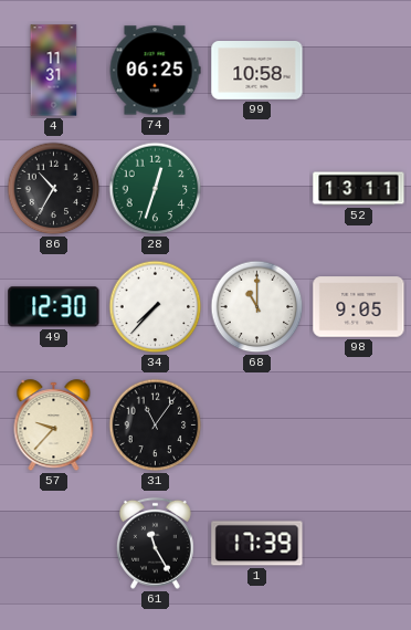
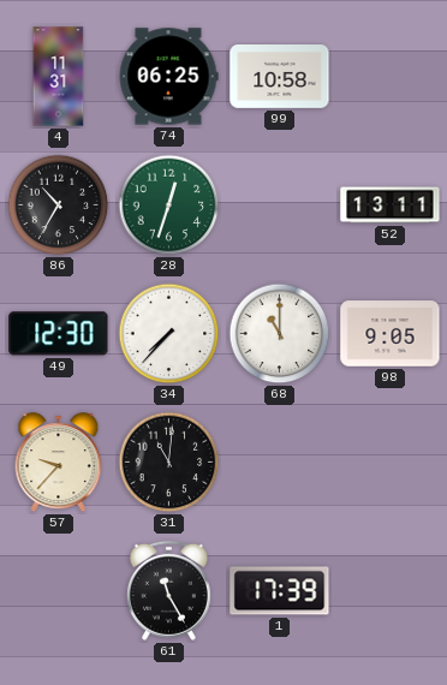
31: 11:06 -> 11:01 (169, 463)
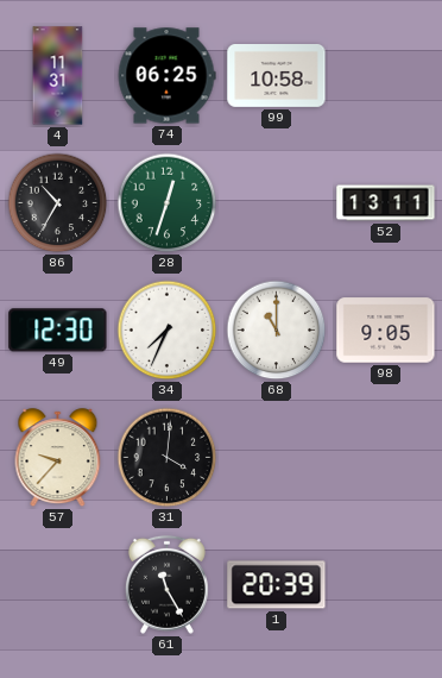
34: 7:37 -> 7:34 (168, 331)
31: 11:01 -> 4:01 (168, 458)
1: 17:39 -> 20:39 (277, 585)
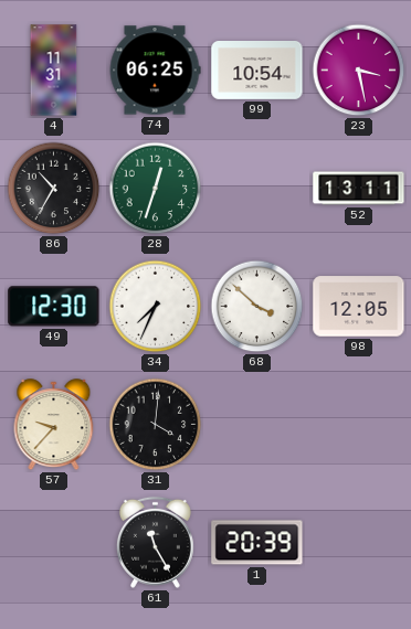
99: 10:58 -> 10:54 (257, 71)
23: none -> 3:28 (359, 71)
68: 11:00 -> 3:52 (257, 307)
98: 9:05 -> 12:05 (359, 307)
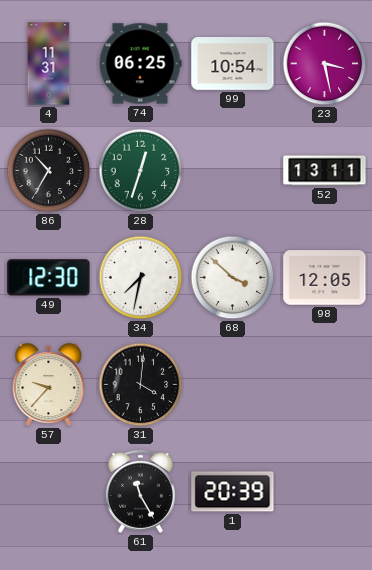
34: 7:34 -> 7:32 (141, 278)
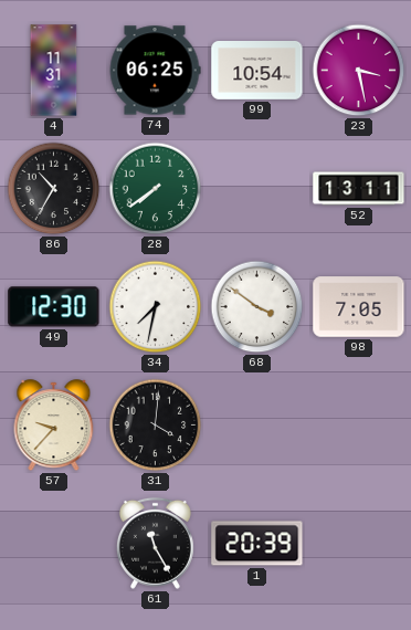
28: 12:33 -> 7:39 (156, 189)
68: 3:52 -> 3:51 (257, 307)
98: 12:05 -> 7:05 (359, 307)
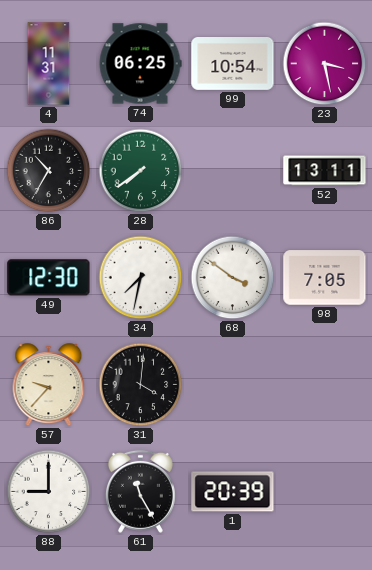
88: none -> 9:00 (49, 492)
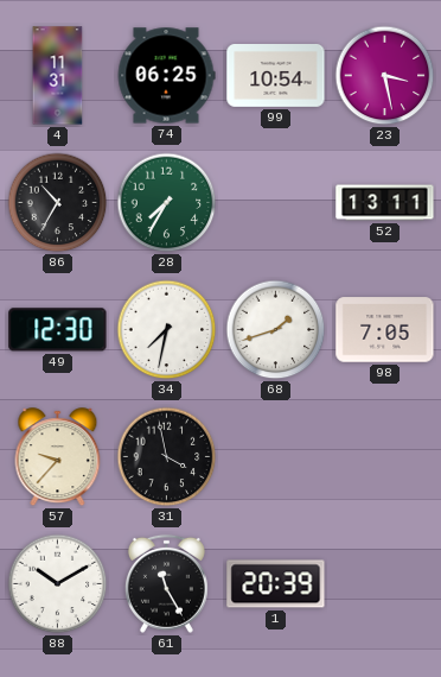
28: 7:39 -> 7:35 (167, 203)
68: 3:51 -> 1:42 (276, 330)
31: 4:01 -> 3:58 (167, 457)
88: 9:00 -> 10:10 (58, 584)
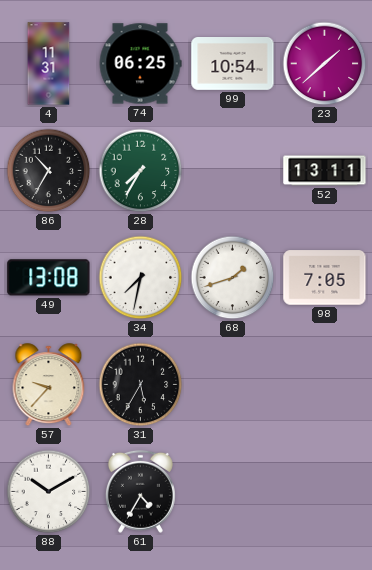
23: 3:28 -> 1:38 (325, 64)
49: 12:30 -> 13:08 (49, 278)
31: 3:58 -> 5:35 (141, 385)
61: 11:25 -> 4:35 (140, 491)
1: 20:39 -> none (276, 584)
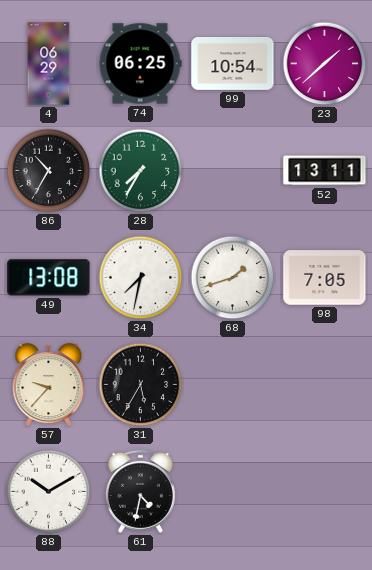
4: 11:31 -> 06:29 (49, 64)
61: 4:35 -> 4:32 (140, 491)
